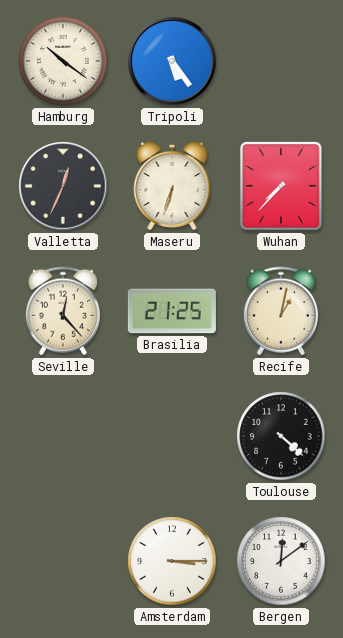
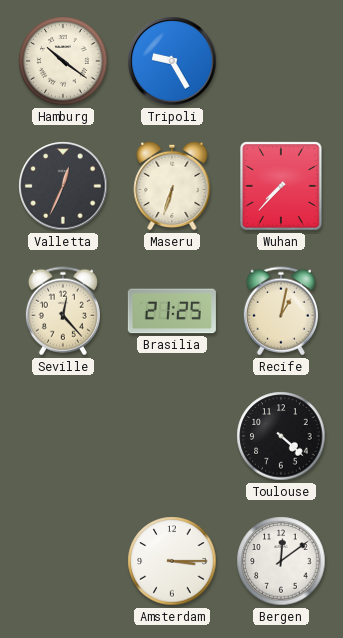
Tripoli: 5:24 -> 9:25 (172, 61)
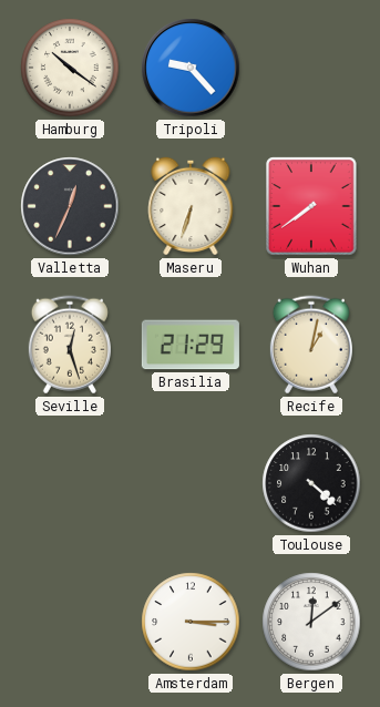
Tripoli: 9:25 -> 9:23 (191, 68)
Wuhan: 7:37 -> 7:39 (311, 206)
Seville: 12:23 -> 12:27 (70, 345)
Brasilia: 21:25 -> 21:29 (191, 345)
